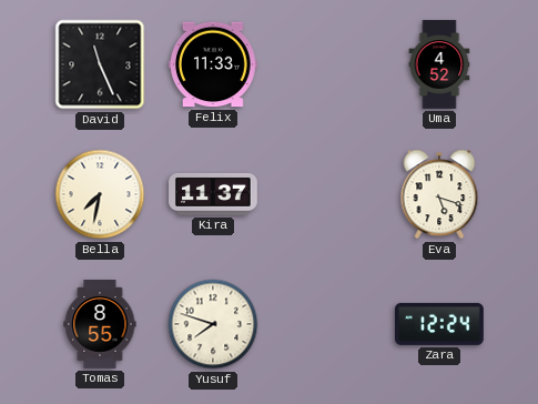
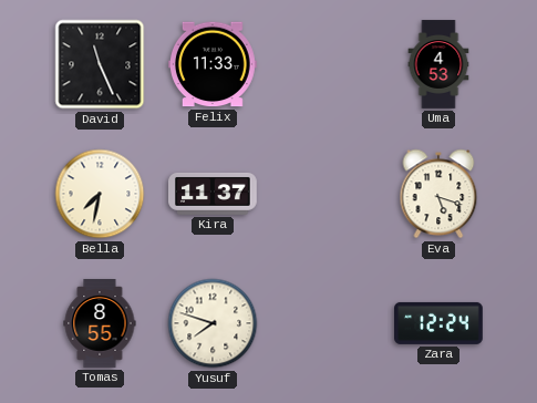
Uma: 4:52 -> 4:53 (438, 64)
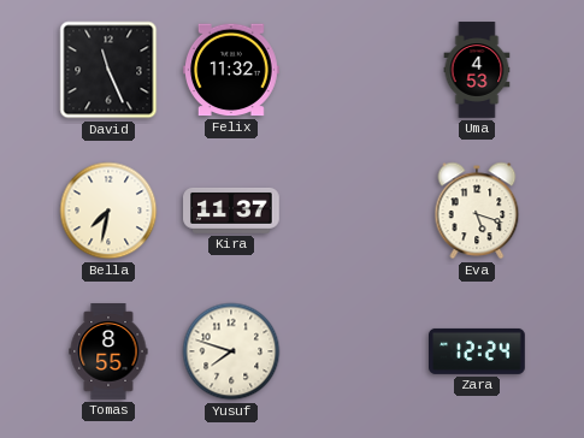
Felix: 11:33 -> 11:32 (231, 70)
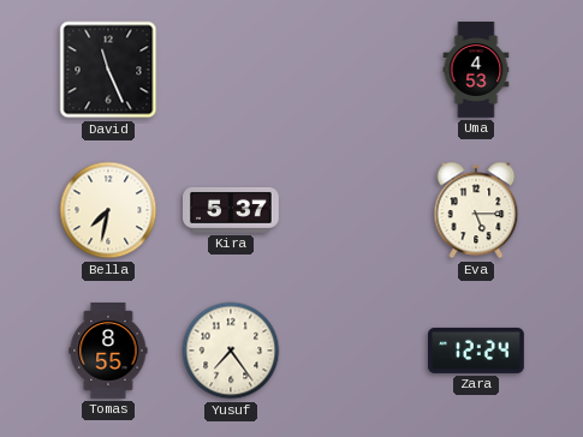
Felix: 11:32 -> none (231, 70)
Kira: 11:37 -> 5:37 (232, 210)
Eva: 5:18 -> 5:15 (476, 210)
Yusuf: 7:48 -> 7:24 (231, 351)
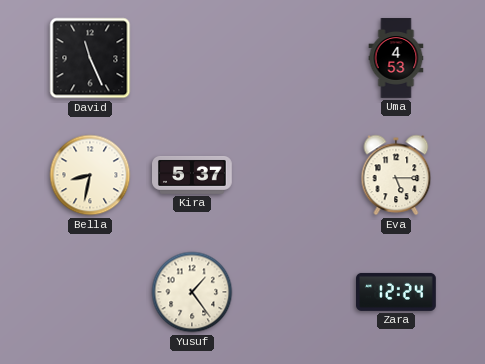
Bella: 7:32 -> 8:32 (90, 175)
Tomas: 8:55 -> none (108, 352)
Yusuf: 7:24 -> 1:24 (192, 292)
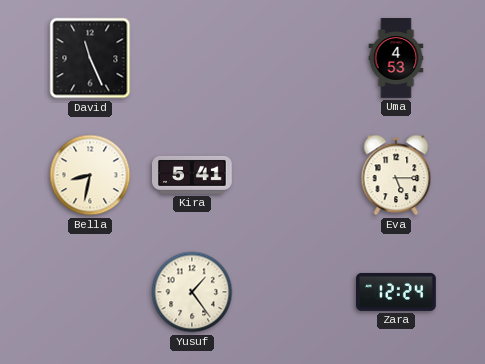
Kira: 5:37 -> 5:41 (193, 175)
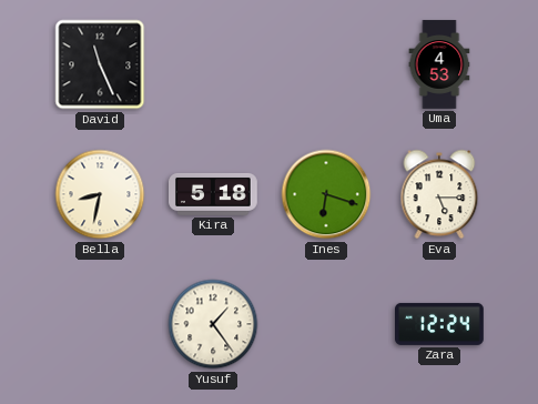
Kira: 5:41 -> 5:18 (214, 194)
Ines: none -> 6:18 (326, 194)
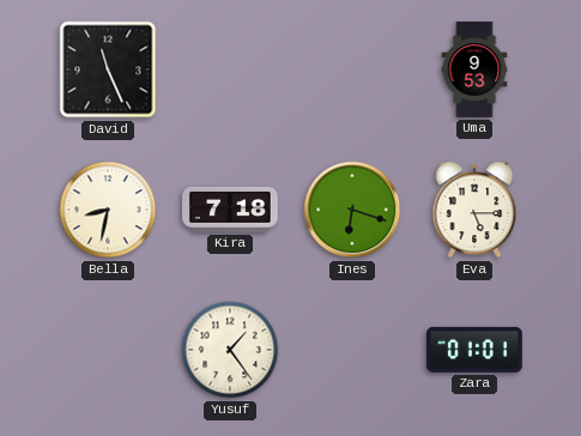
Uma: 4:53 -> 9:53 (474, 69)
Kira: 5:18 -> 7:18 (231, 210)
Zara: 12:24 -> 01:01 (476, 350)
